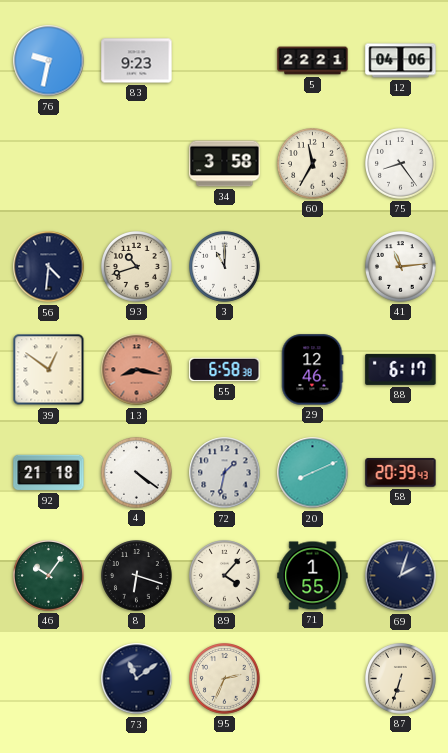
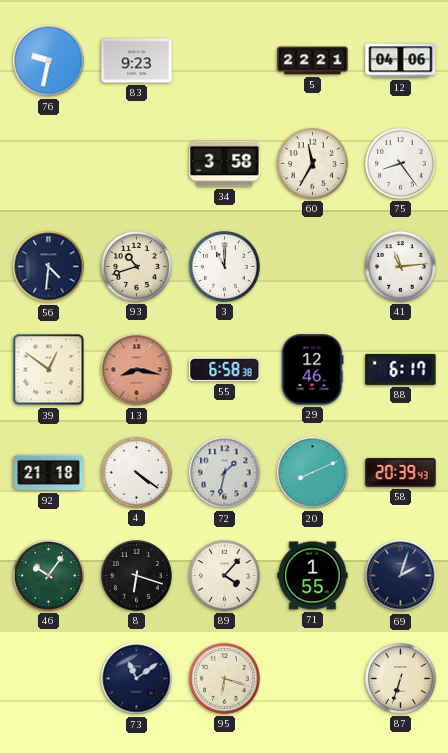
95: 2:34 -> 6:18 (225, 679)
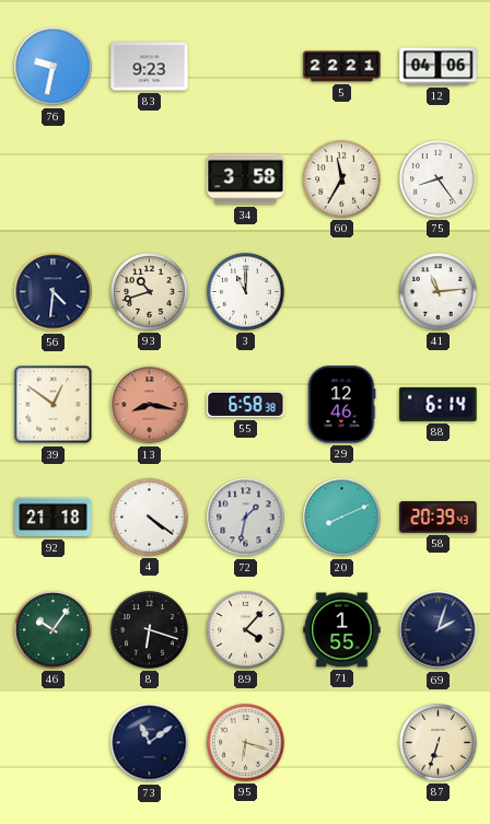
88: 6:17 -> 6:14 (439, 404)
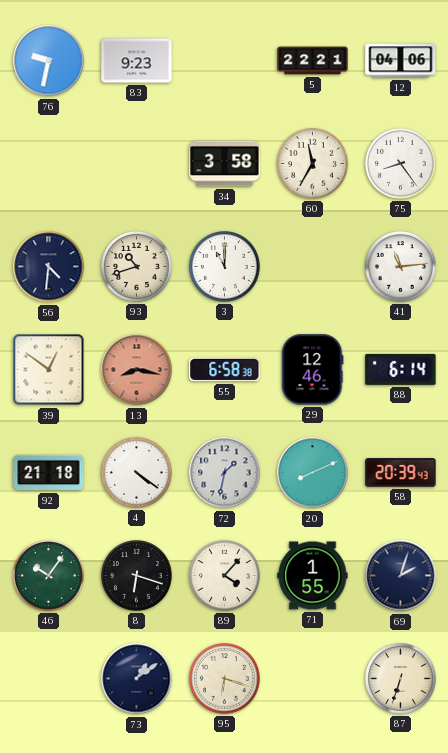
73: 11:09 -> 1:09 (137, 679)
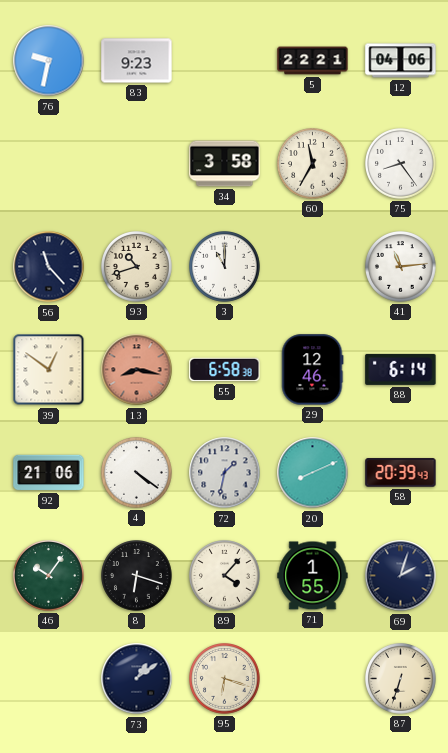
56: 4:31 -> 11:23 (49, 267)
92: 21:18 -> 21:06 (49, 473)
